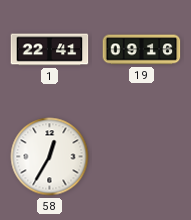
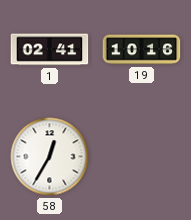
1: 22:41 -> 02:41 (50, 50)
19: 09:16 -> 10:16 (142, 50)
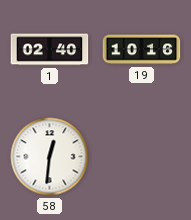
1: 02:41 -> 02:40 (50, 50)
58: 12:35 -> 12:31 (50, 157)
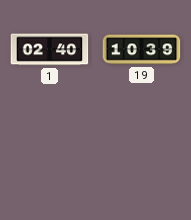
19: 10:16 -> 10:39 (142, 50)
58: 12:31 -> none (50, 157)
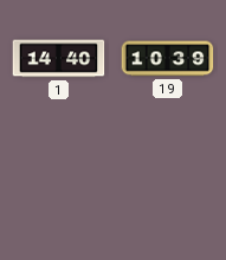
1: 02:40 -> 14:40 (59, 59)
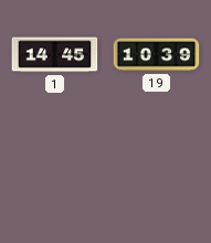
1: 14:40 -> 14:45 (55, 55)
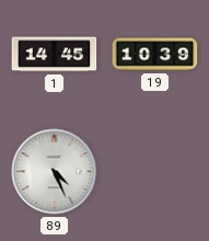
89: none -> 4:26 (55, 172)
